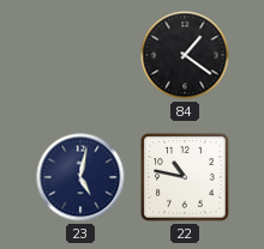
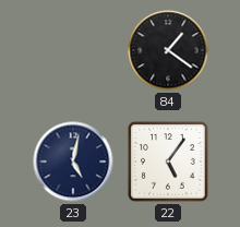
22: 10:47 -> 5:06 (168, 162)
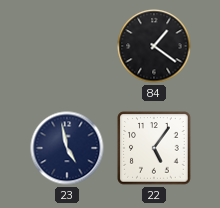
23: 5:02 -> 4:58 (67, 148)
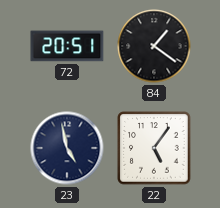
72: none -> 20:51 (67, 46)
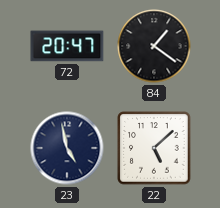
72: 20:51 -> 20:47 (67, 46)
22: 5:06 -> 5:08 (154, 148)
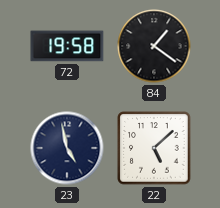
72: 20:47 -> 19:58 (67, 46)
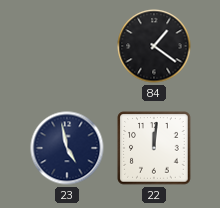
72: 19:58 -> none (67, 46)
22: 5:08 -> 12:01 (154, 148)
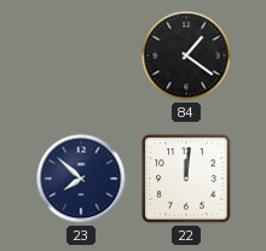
23: 4:58 -> 7:52 (81, 179)
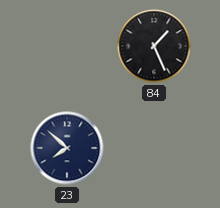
84: 1:21 -> 1:26 (154, 46)
22: 12:01 -> none (186, 179)
